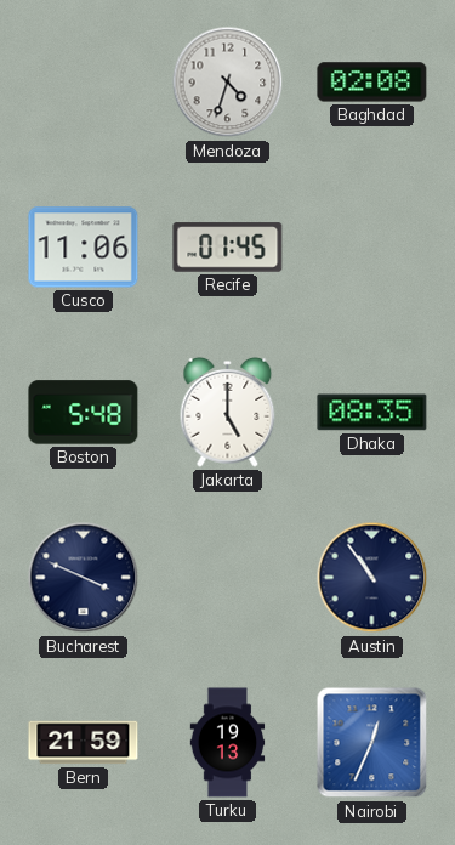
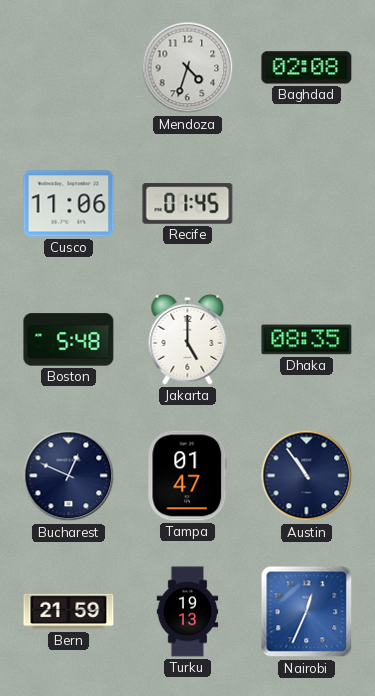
Bucharest: 3:49 -> 12:49 (69, 476)
Tampa: none -> 01:47 (188, 476)
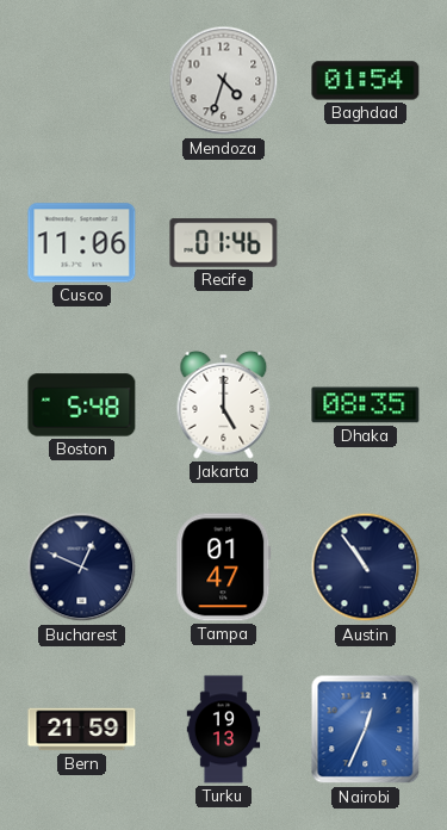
Baghdad: 02:08 -> 01:54 (366, 81)
Recife: 01:45 -> 01:46 (224, 243)
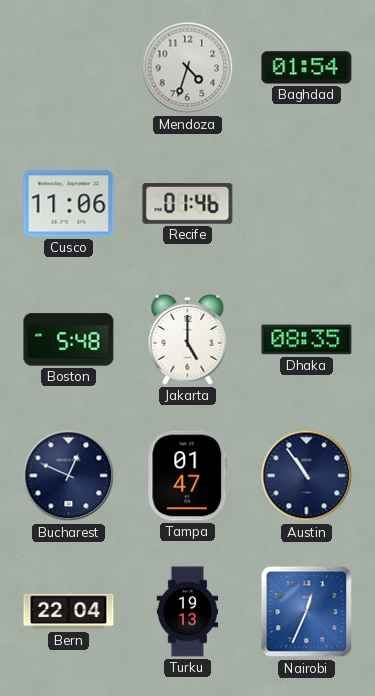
Bern: 21:59 -> 22:04 (69, 612)
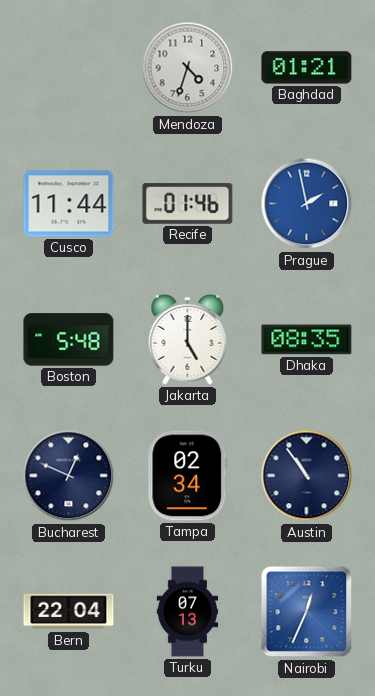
Baghdad: 01:54 -> 01:21 (307, 68)
Cusco: 11:06 -> 11:44 (69, 204)
Prague: none -> 1:58 (307, 204)
Tampa: 01:47 -> 02:34 (188, 476)
Turku: 19:13 -> 07:13 (188, 612)
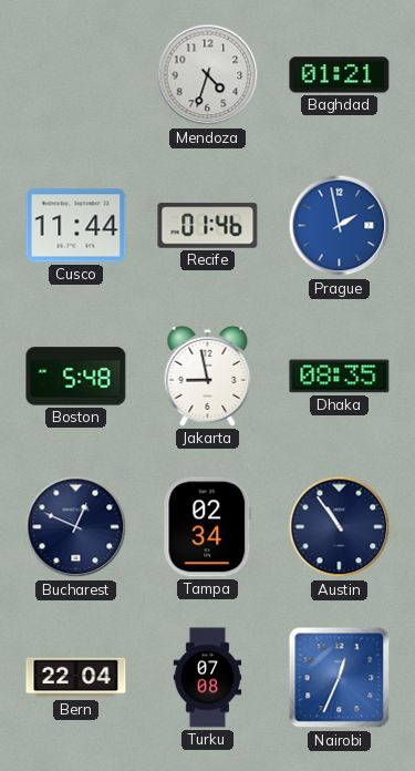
Jakarta: 5:00 -> 8:58 (208, 376)
Turku: 07:13 -> 07:08 (208, 678)
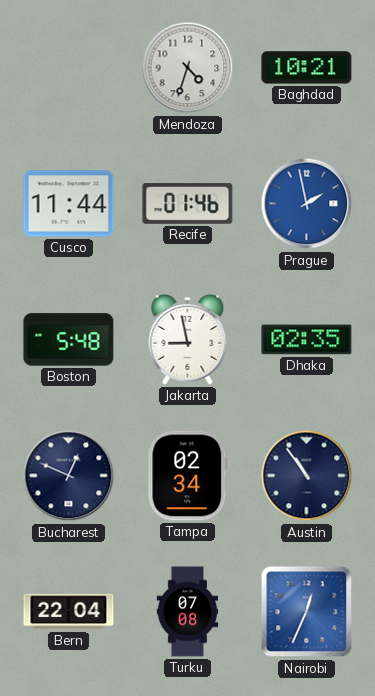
Baghdad: 01:21 -> 10:21 (307, 68)
Dhaka: 08:35 -> 02:35 (307, 340)
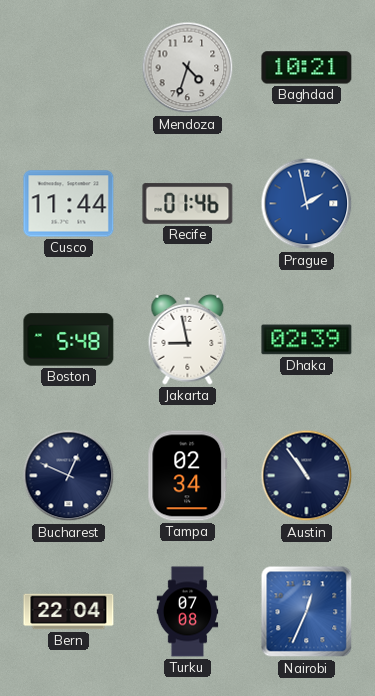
Dhaka: 02:35 -> 02:39 (307, 340)
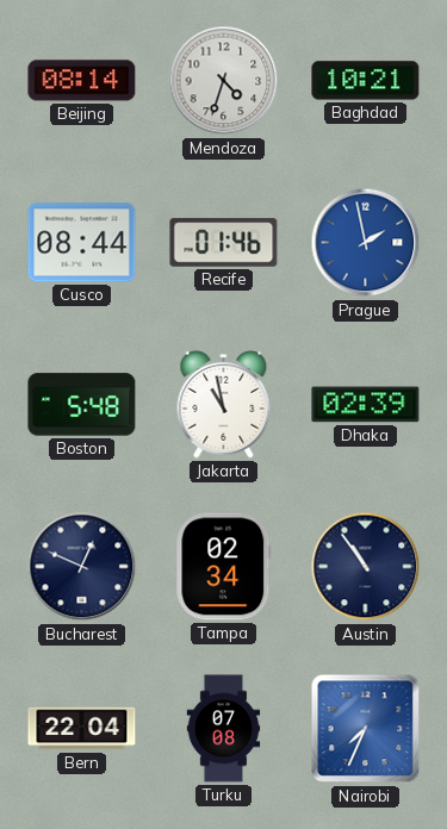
Beijing: none -> 08:14 (82, 81)
Cusco: 11:44 -> 08:44 (82, 243)
Jakarta: 8:58 -> 10:58 (224, 404)
Nairobi: 12:34 -> 7:34 (366, 729)
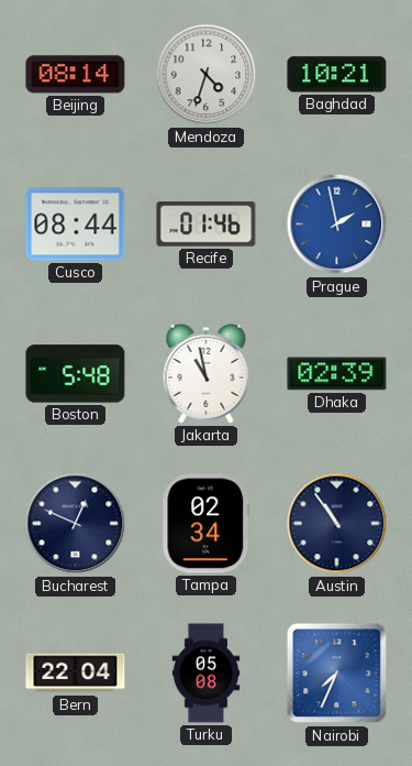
Turku: 07:08 -> 05:08 (207, 674)
